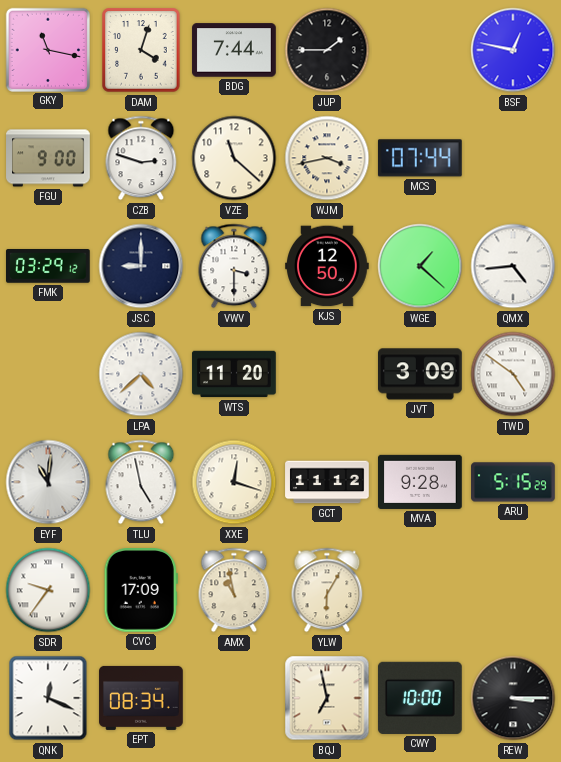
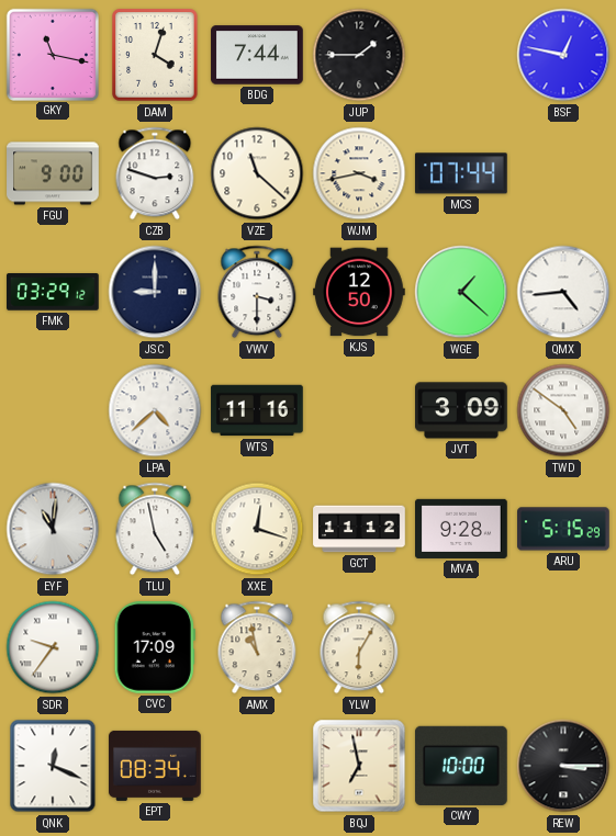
WTS: 11:20 -> 11:16 (257, 410)
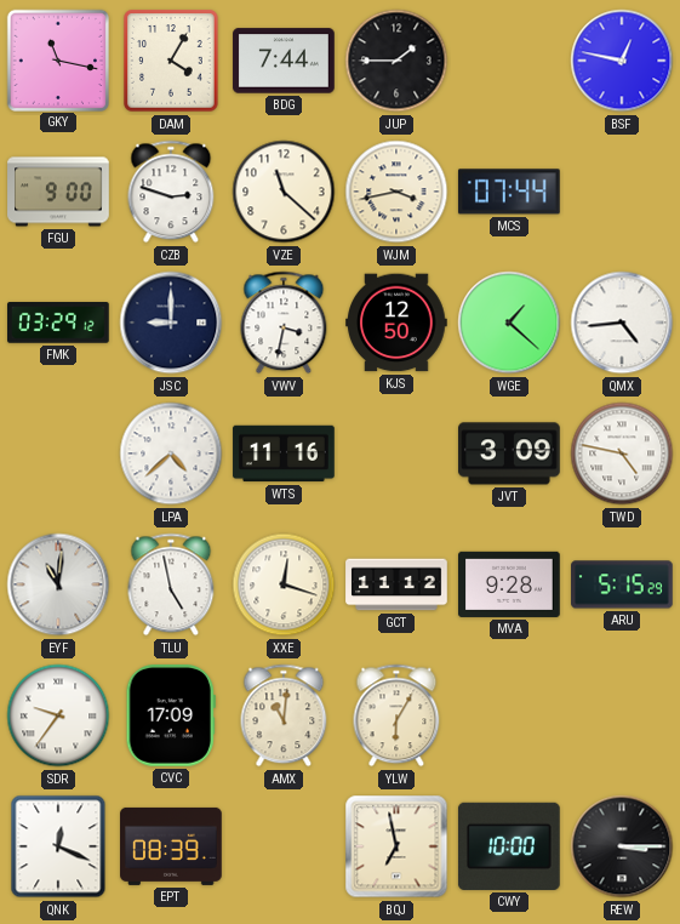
DAM: 4:03 -> 4:05 (171, 61)
VWV: 3:30 -> 3:32 (284, 323)
TWD: 4:51 -> 4:47 (622, 454)
AMX: 10:58 -> 11:01 (284, 715)
EPT: 08:34 -> 08:39 (171, 846)
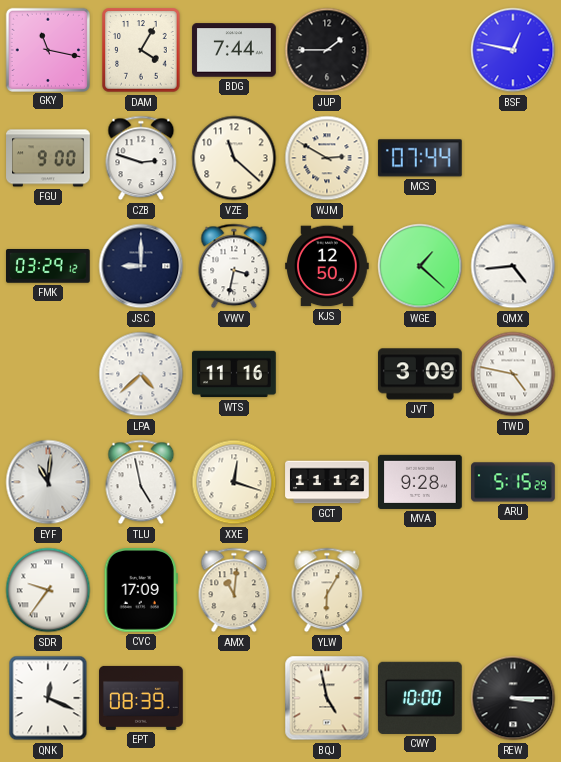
WJM: 3:43 -> 2:50 (327, 158)
BQJ: 6:58 -> 4:58 (327, 698)
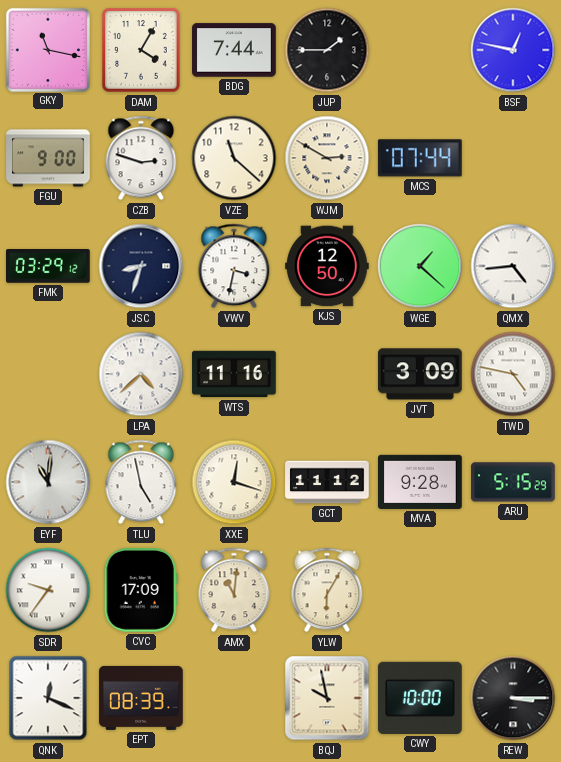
JSC: 9:00 -> 8:33 (141, 266)
BQJ: 4:58 -> 9:58 (327, 698)
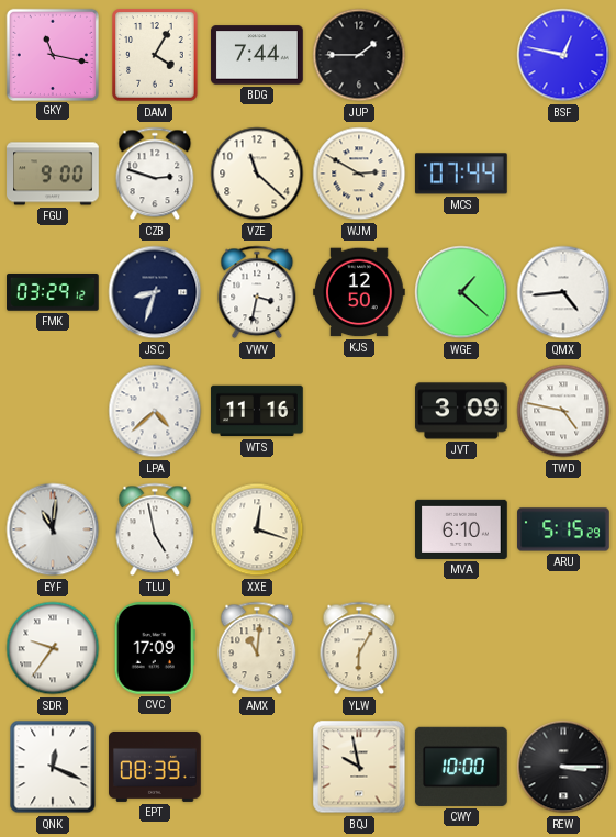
GCT: 11:12 -> none (327, 482)
MVA: 9:28 -> 6:10 (461, 529)
